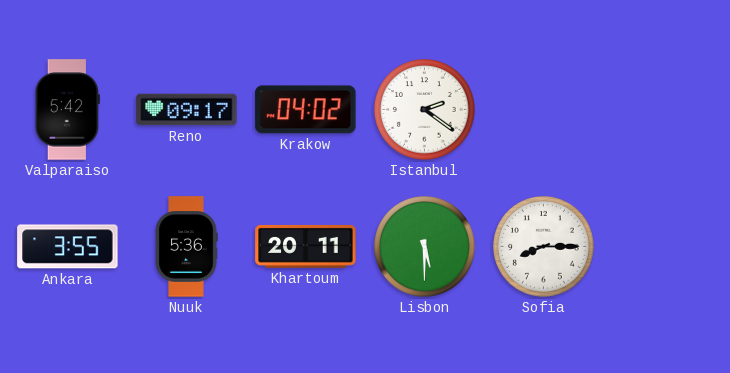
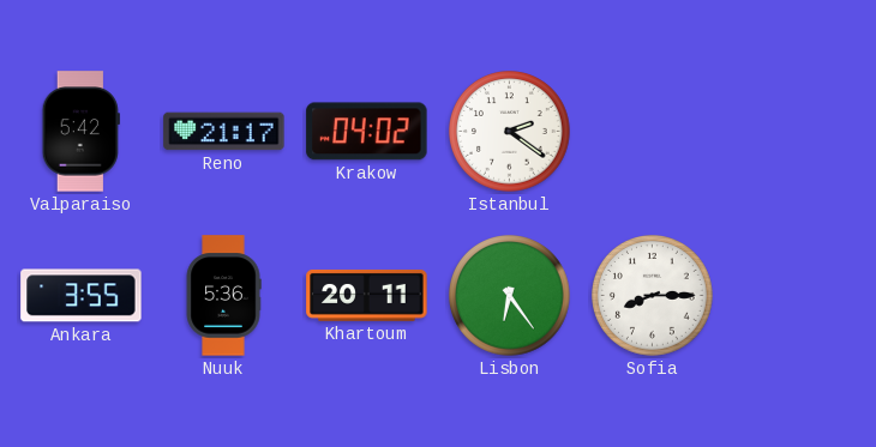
Reno: 09:17 -> 21:17 (224, 132)
Lisbon: 5:30 -> 6:24 (510, 296)
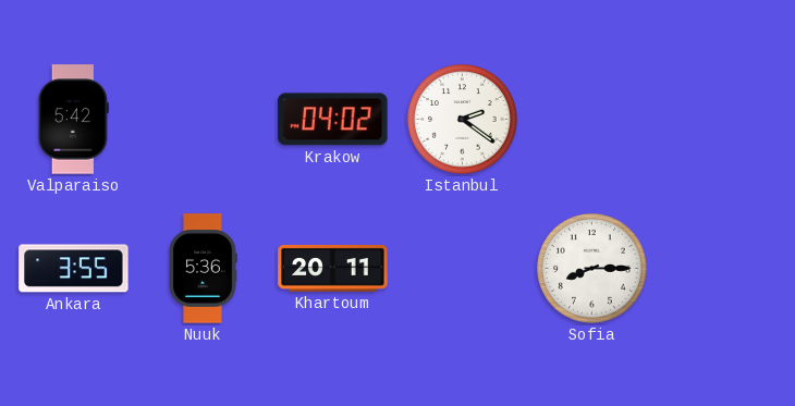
Reno: 21:17 -> none (224, 132)
Lisbon: 6:24 -> none (510, 296)
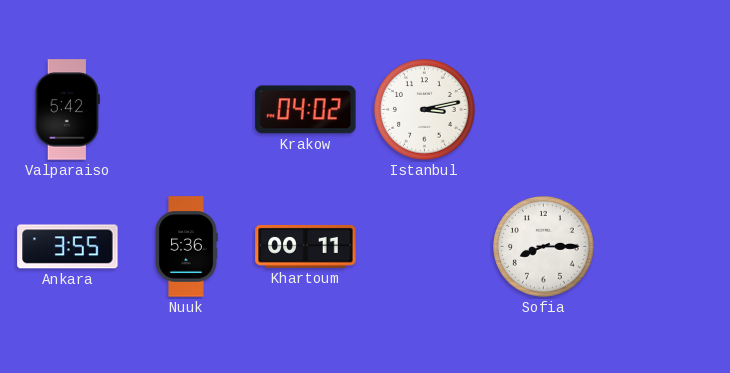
Istanbul: 2:21 -> 3:13 (425, 110)
Khartoum: 20:11 -> 00:11 (306, 246)
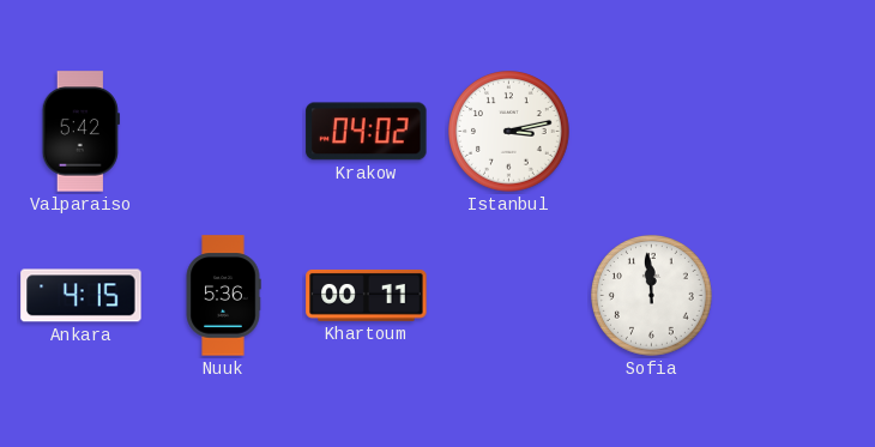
Ankara: 3:55 -> 4:15 (82, 296)
Sofia: 8:15 -> 11:59 (652, 296)
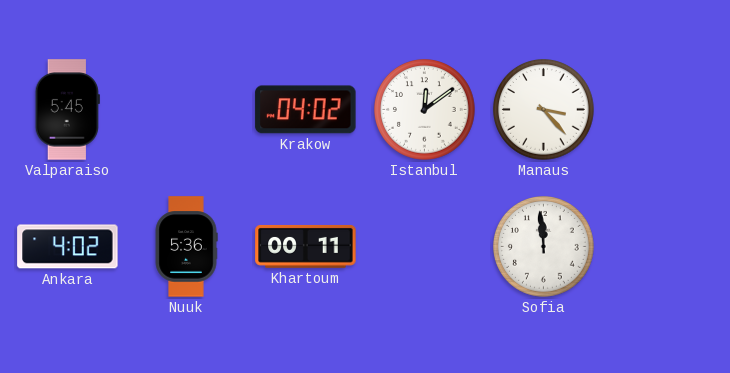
Valparaiso: 5:42 -> 5:45 (67, 110)
Istanbul: 3:13 -> 12:09 (425, 110)
Manaus: none -> 3:23 (544, 110)
Ankara: 4:15 -> 4:02 (68, 247)
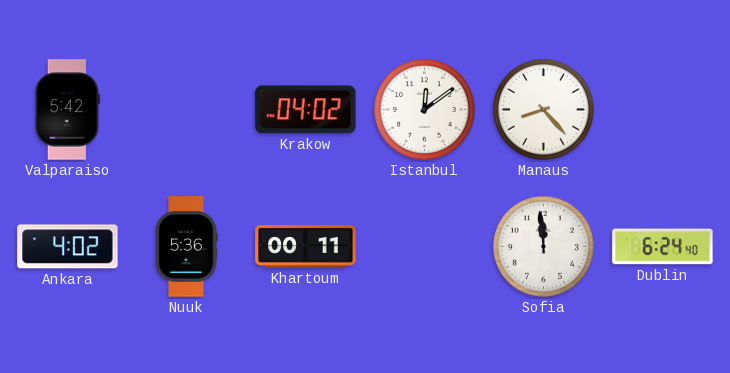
Valparaiso: 5:45 -> 5:42 (67, 110)
Manaus: 3:23 -> 8:23 (544, 110)
Dublin: none -> 6:24 (663, 247)
